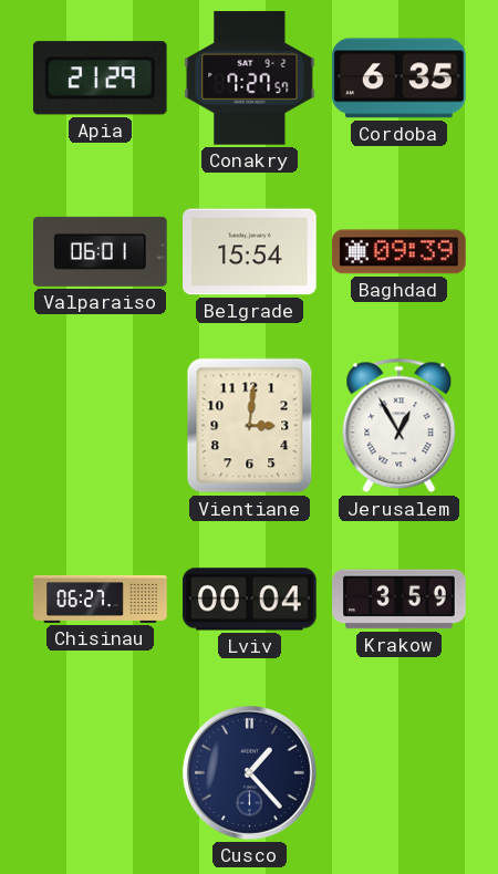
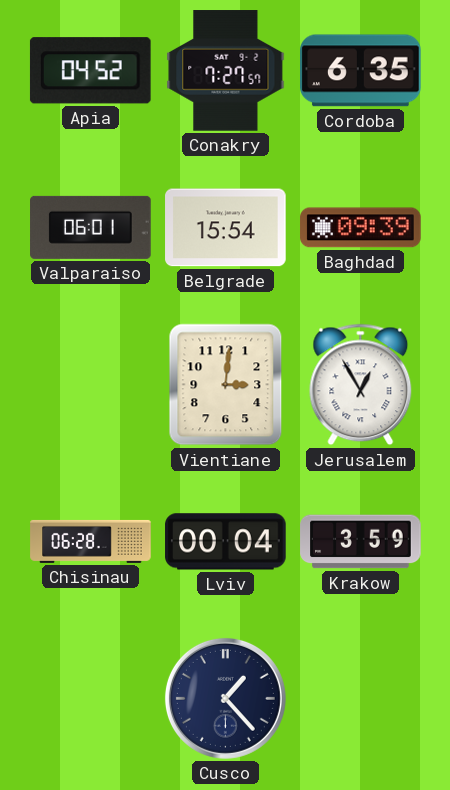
Apia: 21:29 -> 04:52 (90, 71)
Chisinau: 06:27 -> 06:28 (91, 541)
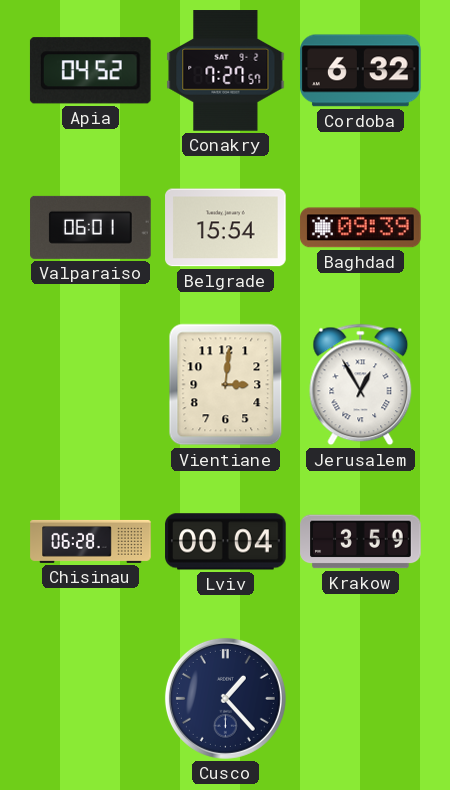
Cordoba: 6:35 -> 6:32 (361, 71)
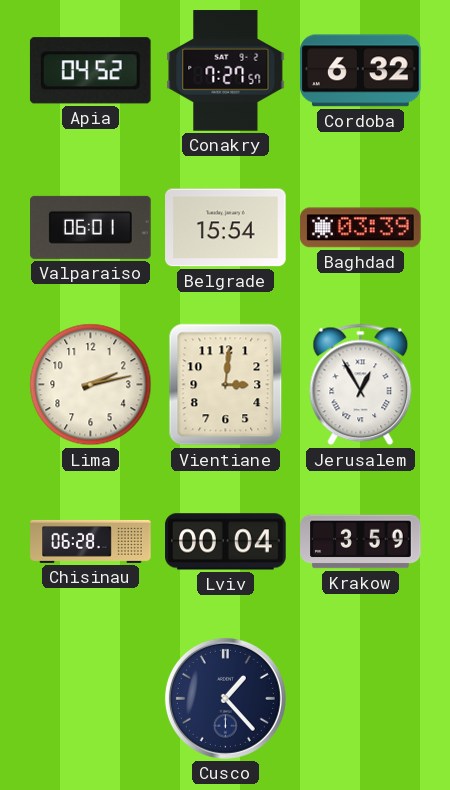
Baghdad: 09:39 -> 03:39 (361, 228)
Lima: none -> 2:13 (91, 385)
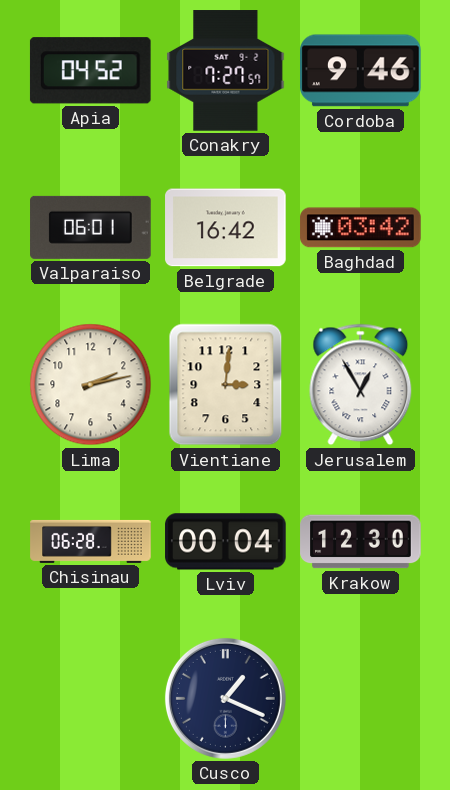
Cordoba: 6:32 -> 9:46 (361, 71)
Belgrade: 15:54 -> 16:42 (226, 228)
Baghdad: 03:39 -> 03:42 (361, 228)
Krakow: 3:59 -> 12:30 (361, 542)
Cusco: 1:23 -> 1:19 (225, 698)
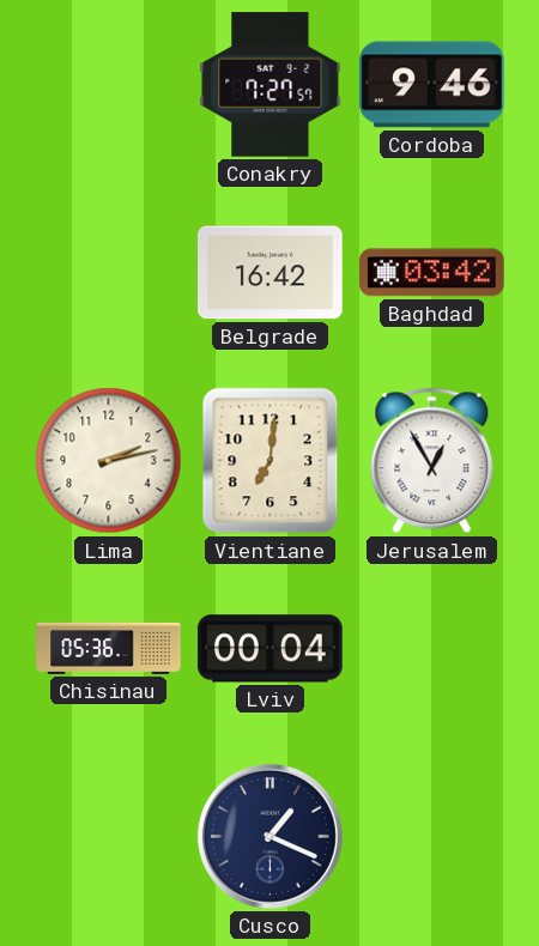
Apia: 04:52 -> none (90, 71)
Valparaiso: 06:01 -> none (91, 227)
Vientiane: 3:01 -> 7:01 (271, 461)
Chisinau: 06:28 -> 05:36 (109, 648)
Krakow: 12:30 -> none (361, 542)
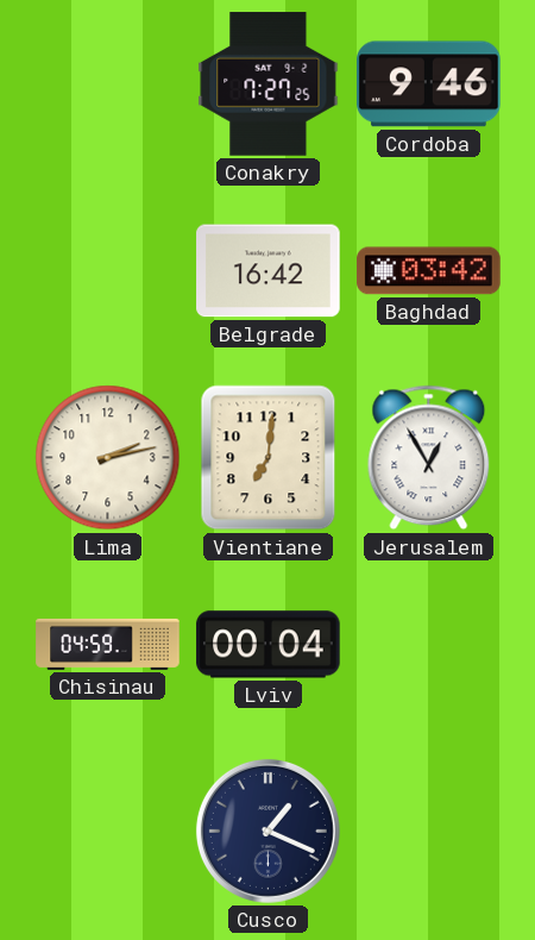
Conakry: 7:27:57 -> 7:27:25 (269, 84)
Chisinau: 05:36 -> 04:59 (108, 644)
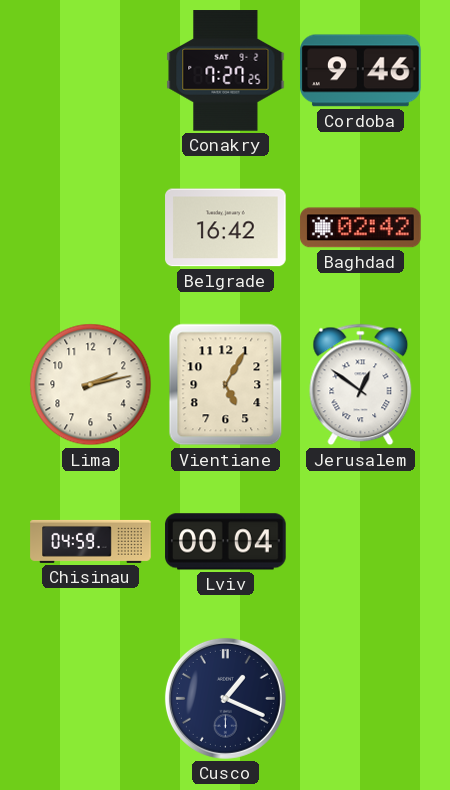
Baghdad: 03:42 -> 02:42 (361, 228)
Vientiane: 7:01 -> 5:05 (226, 385)
Jerusalem: 12:55 -> 12:51 (361, 385)
